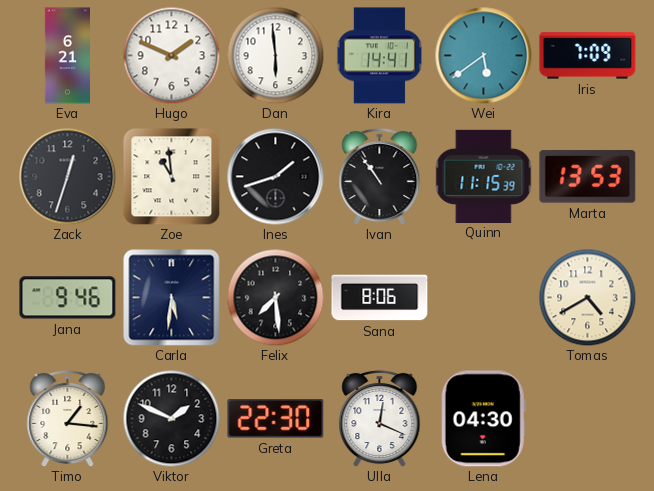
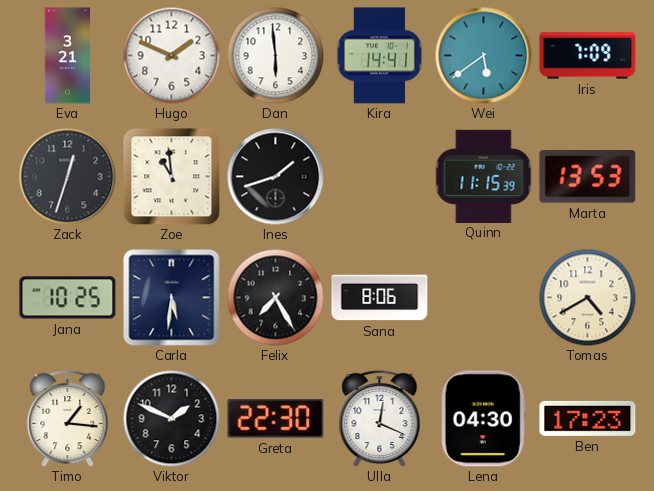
Eva: 6:21 -> 3:21 (67, 56)
Ivan: 10:54 -> none (380, 176)
Jana: 9:46 -> 10:25 (68, 298)
Felix: 7:29 -> 7:25 (275, 297)
Ben: none -> 17:23 (588, 418)
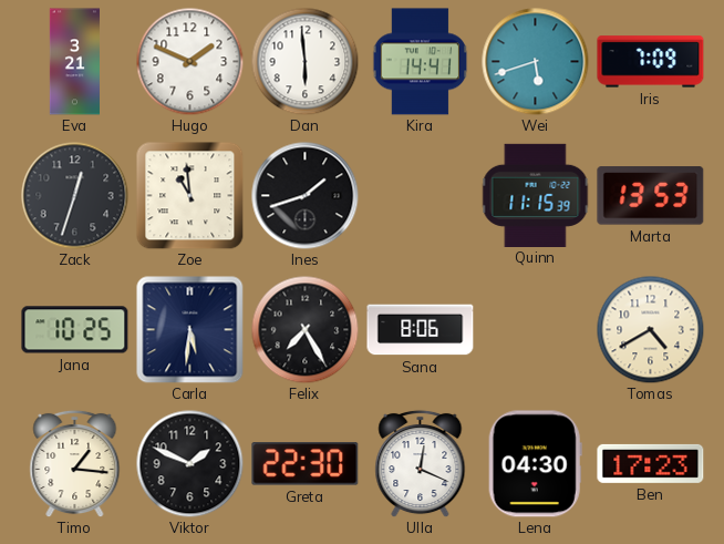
Wei: 5:39 -> 5:42 (536, 62)
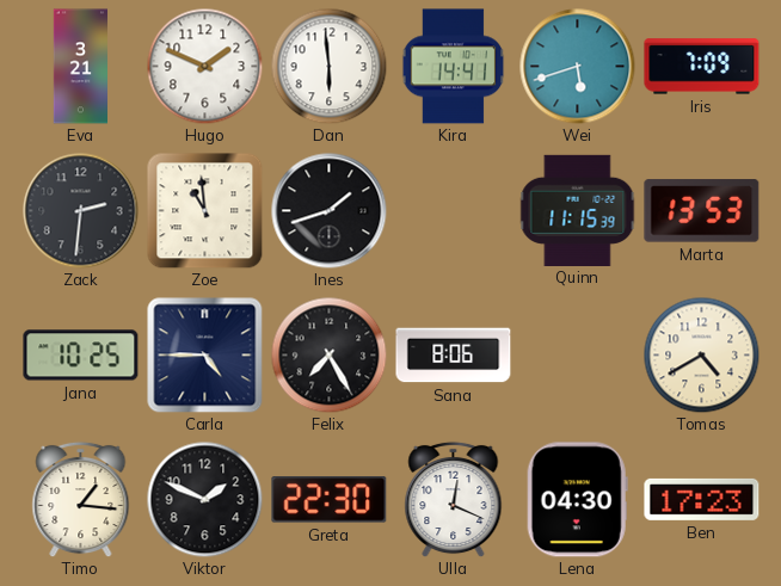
Zack: 12:33 -> 2:31 (81, 211)
Carla: 5:31 -> 4:45 (205, 356)
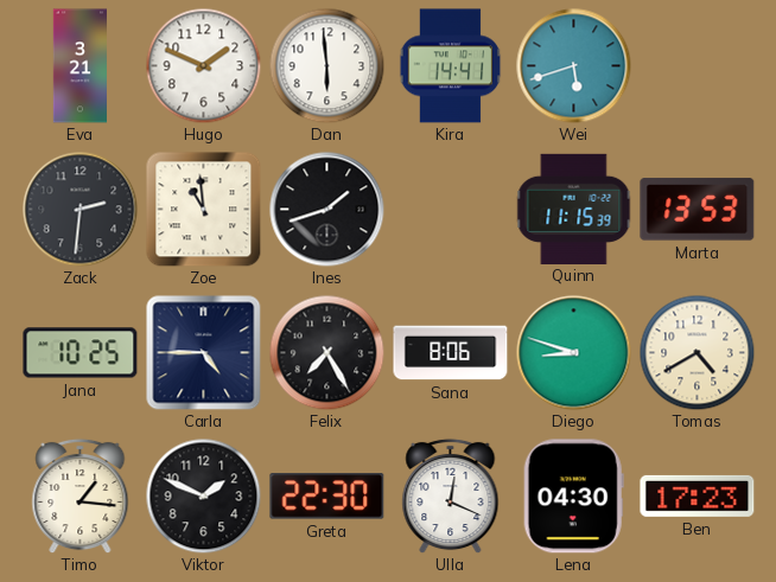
Iris: 7:09 -> none (702, 67)
Diego: none -> 8:48 (574, 353)
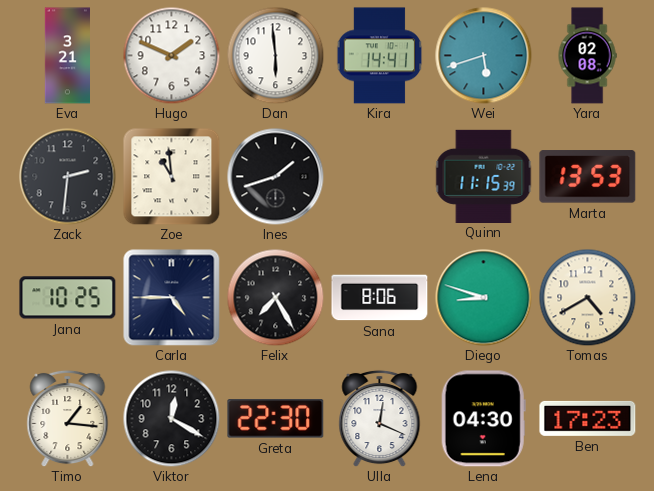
Yara: none -> 02:08 (587, 56)
Viktor: 1:49 -> 12:20 (171, 418)
